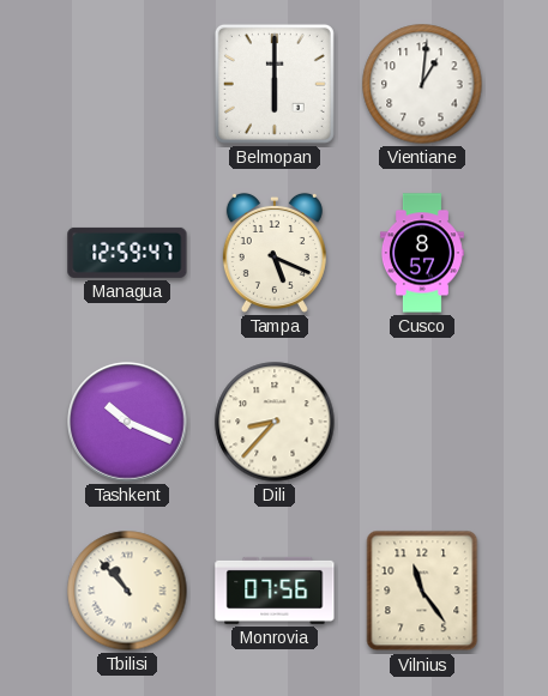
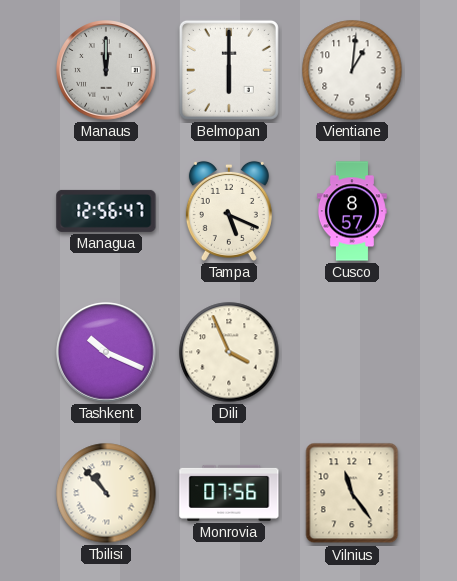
Manaus: none -> 12:00 (106, 70)
Managua: 12:59 -> 12:56 (106, 211)
Dili: 8:37 -> 3:56 (229, 352)
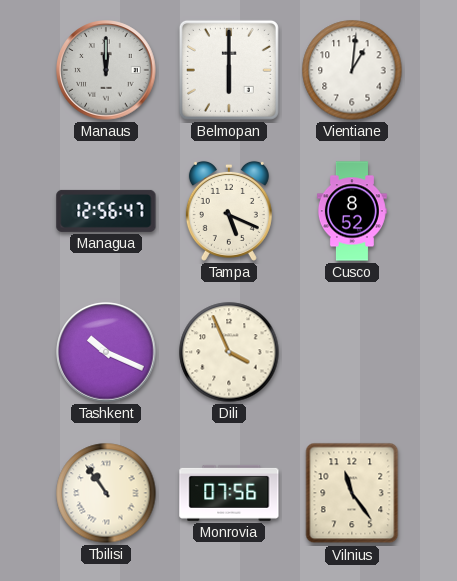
Cusco: 8:57 -> 8:52 (352, 211)
Tbilisi: 10:53 -> 10:54 (106, 493)
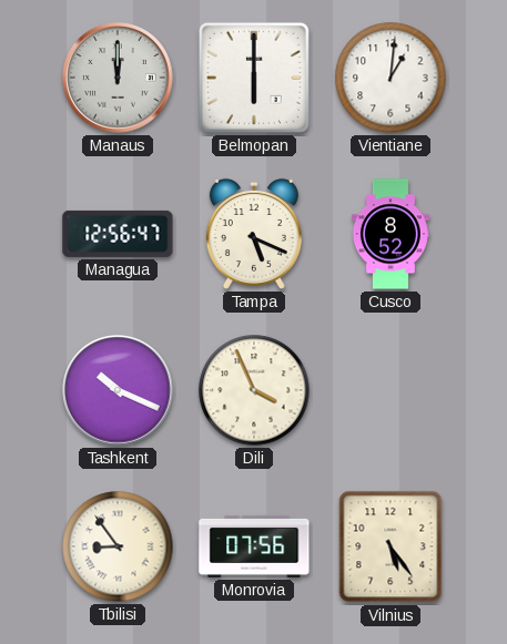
Tbilisi: 10:54 -> 8:54 (118, 546)
Vilnius: 11:24 -> 5:24 (391, 546)
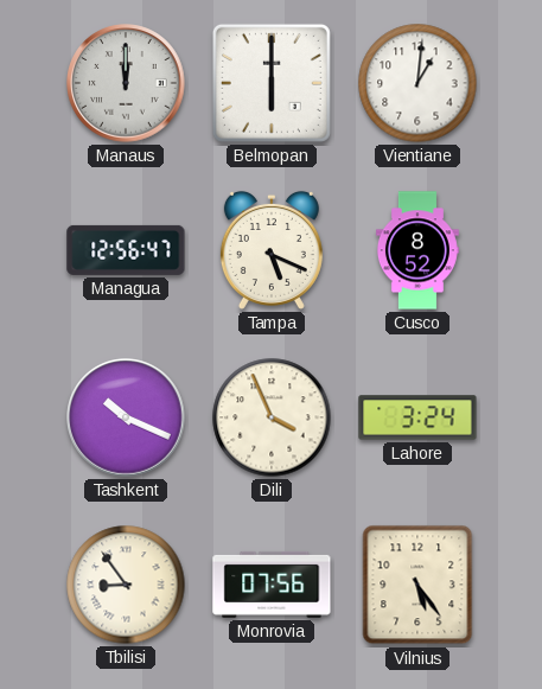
Lahore: none -> 3:24 (417, 417)
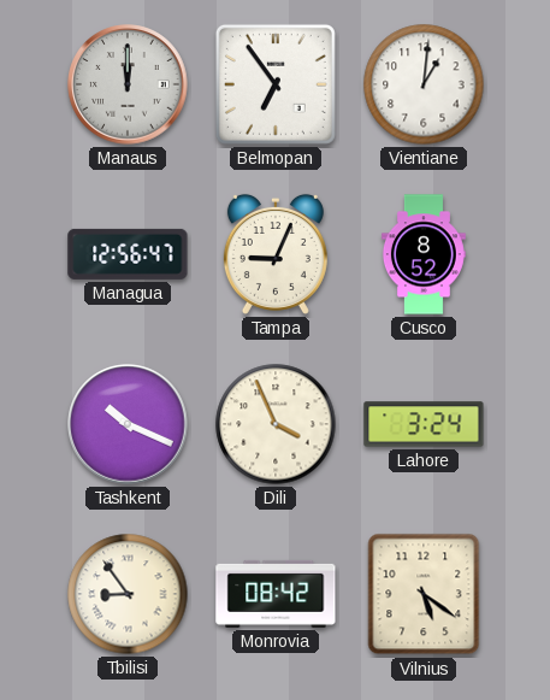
Belmopan: 6:00 -> 6:54 (276, 84)
Tampa: 5:19 -> 9:04 (276, 254)
Monrovia: 07:56 -> 08:42 (276, 594)
Vilnius: 5:24 -> 5:21 (424, 594)
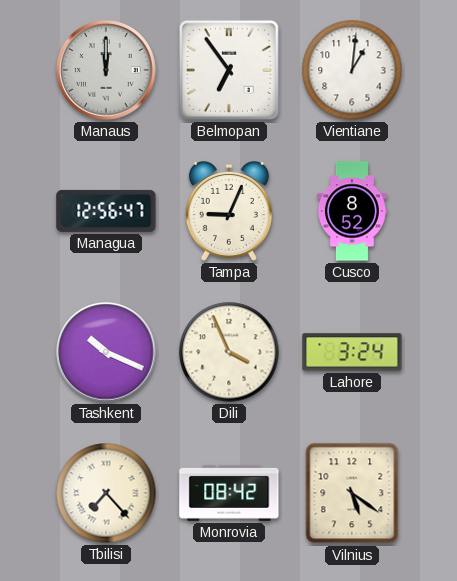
Tbilisi: 8:54 -> 7:23 (106, 493)
